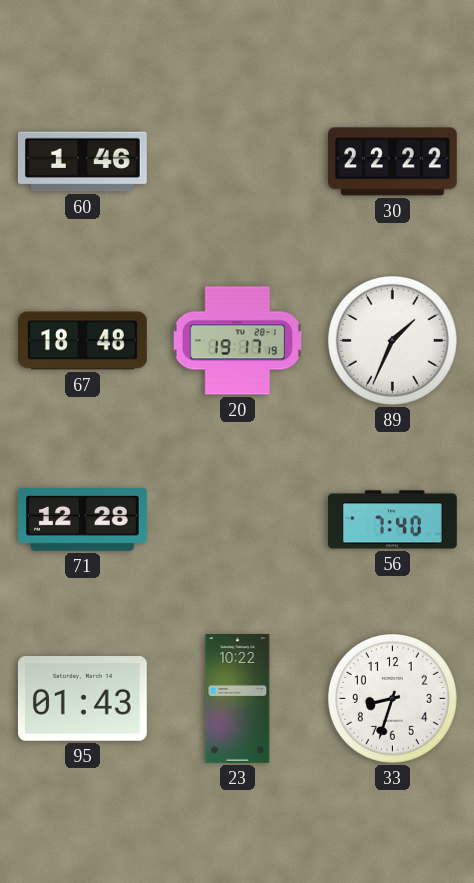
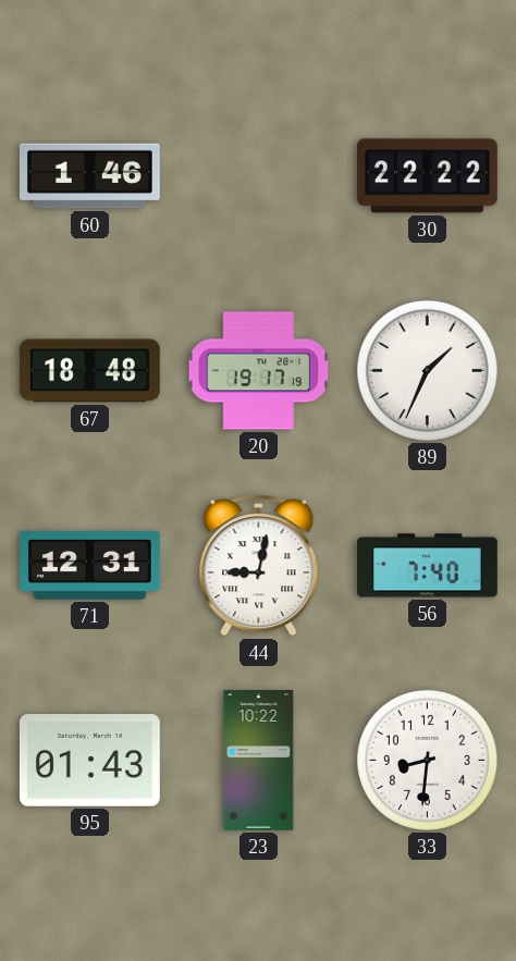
71: 12:28 -> 12:31 (90, 566)
44: none -> 9:02 (259, 566)
33: 8:33 -> 8:31 (427, 760)
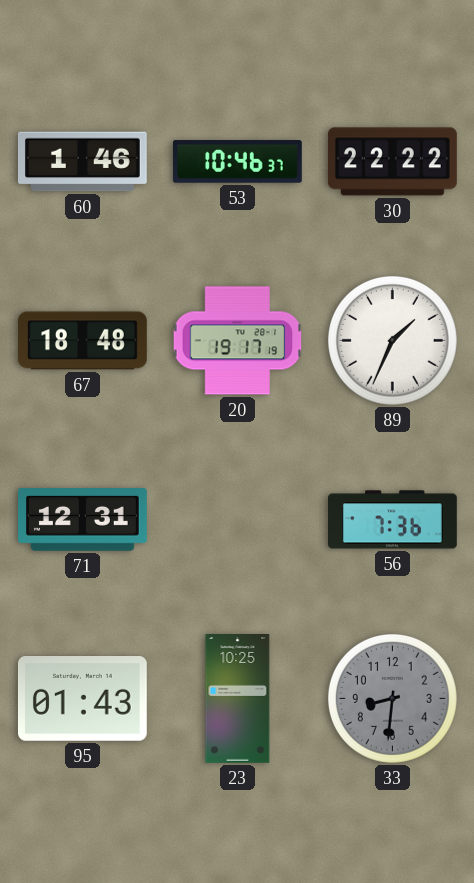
53: none -> 10:46 (237, 162)
44: 9:02 -> none (259, 566)
56: 7:40 -> 7:36 (393, 520)
23: 10:22 -> 10:25 (238, 699)
33 dial: white -> grey (392, 698)
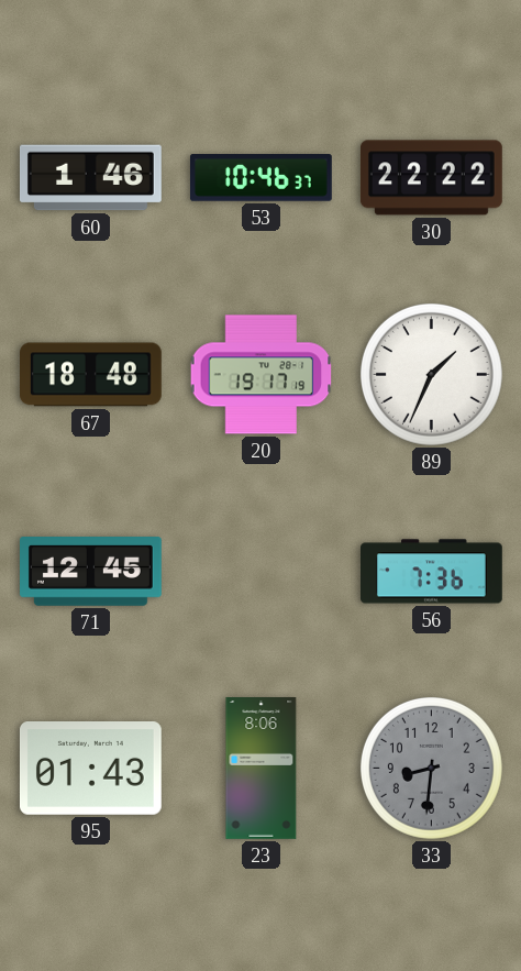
71: 12:31 -> 12:45 (91, 572)
23: 10:25 -> 8:06 (262, 769)
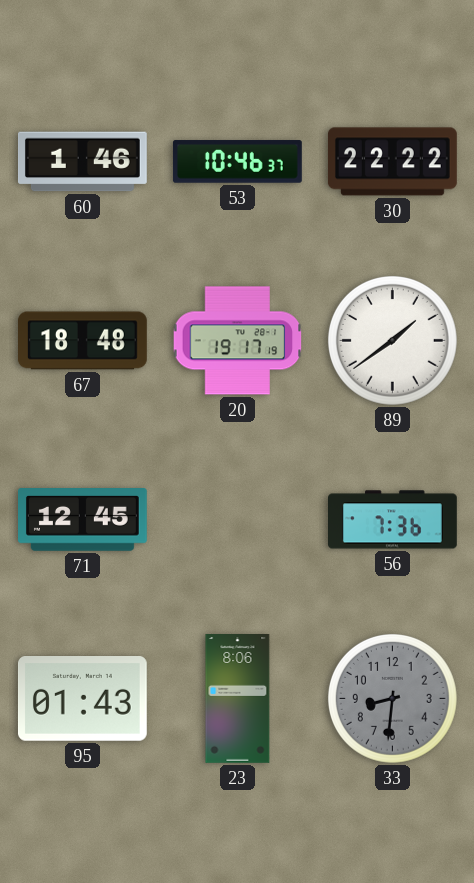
89: 1:34 -> 1:39 (392, 340)
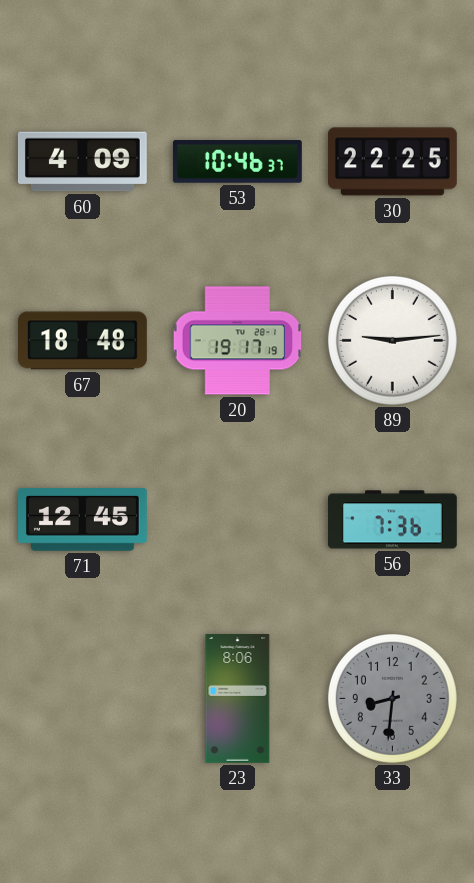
60: 1:46 -> 4:09 (83, 162)
30: 22:22 -> 22:25 (392, 162)
89: 1:39 -> 9:14 (392, 340)
95: 01:43 -> none (82, 699)
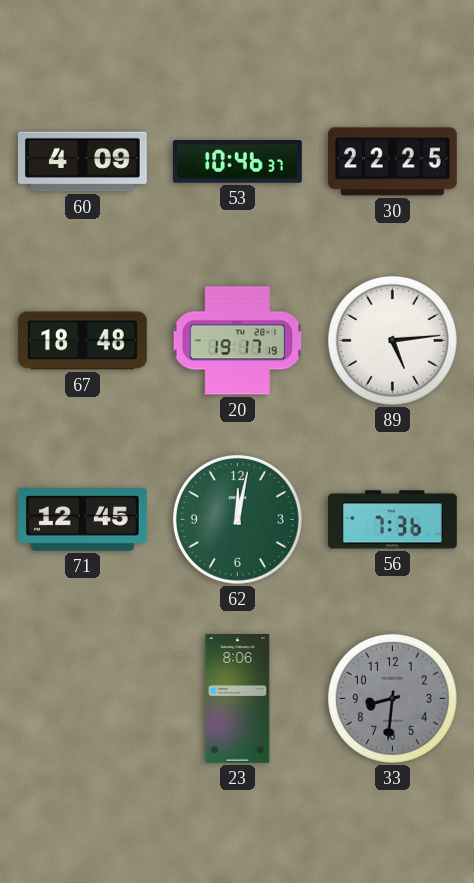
89: 9:14 -> 5:14 (392, 340)
62: none -> 12:02 (237, 519)
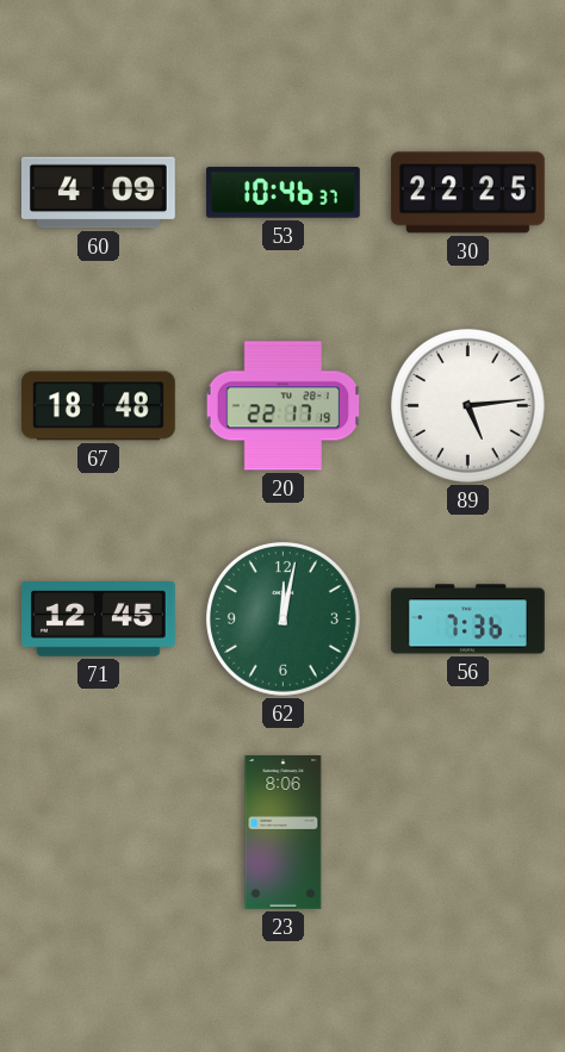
20: 19:17 -> 22:17 (284, 406)
33: 8:31 -> none (392, 698)
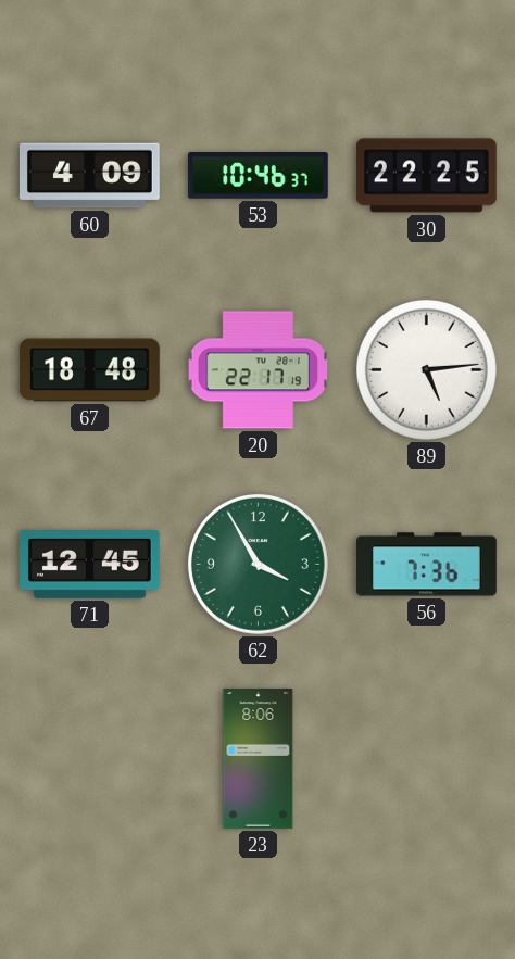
62: 12:02 -> 3:55 (257, 564)
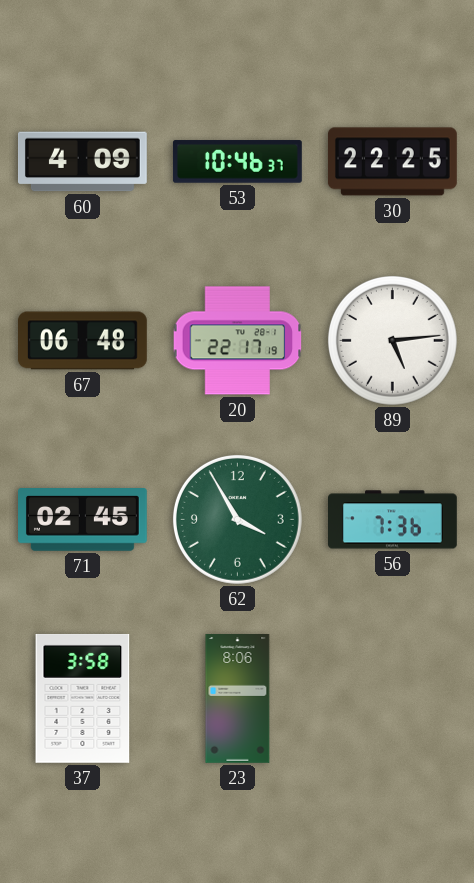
67: 18:48 -> 06:48 (83, 341)
71: 12:45 -> 02:45 (83, 520)
37: none -> 3:58 (83, 698)
